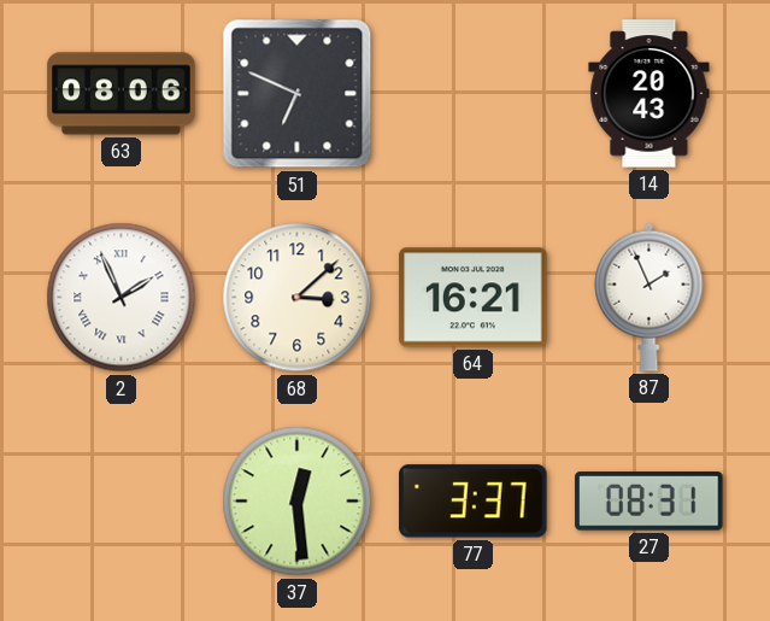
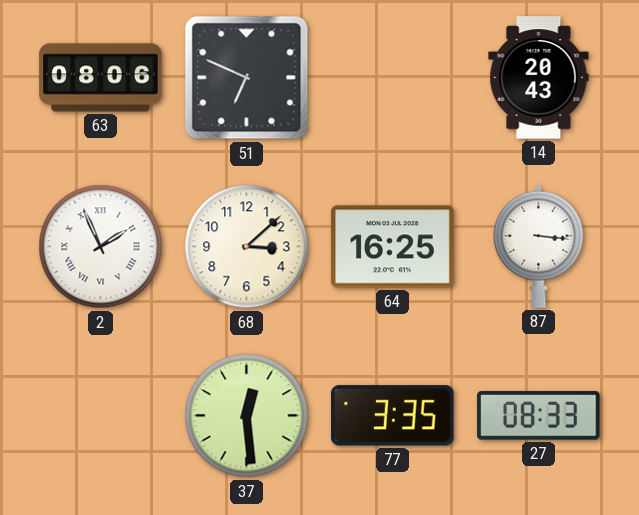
64: 16:21 -> 16:25 (393, 247)
87: 1:56 -> 3:16 (539, 246)
77: 3:37 -> 3:35 (393, 416)
27: 08:31 -> 08:33 (539, 416)
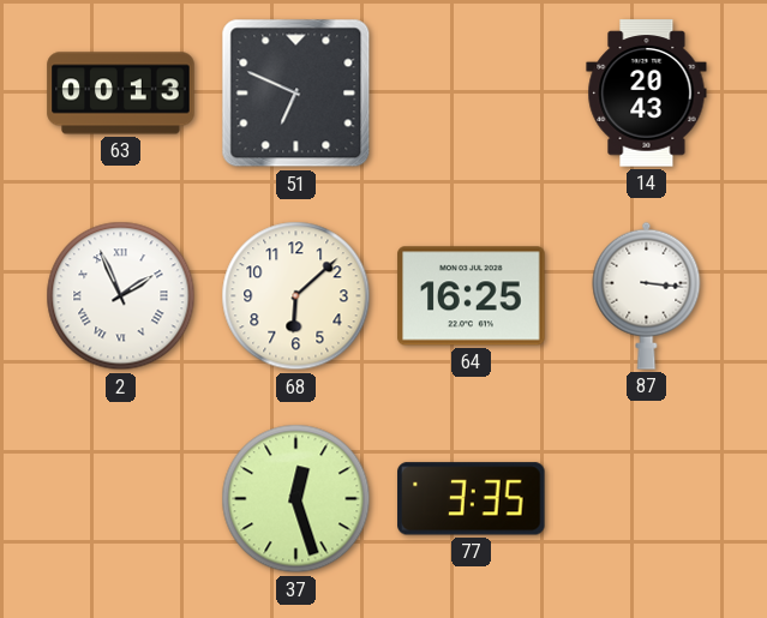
63: 08:06 -> 00:13 (121, 94)
68: 3:08 -> 6:08 (296, 296)
37: 12:29 -> 12:27 (296, 499)
27: 08:33 -> none (539, 416)
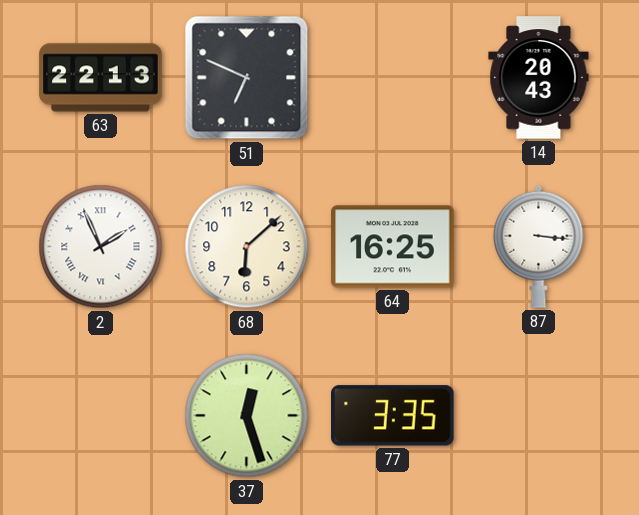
63: 00:13 -> 22:13 (101, 78)
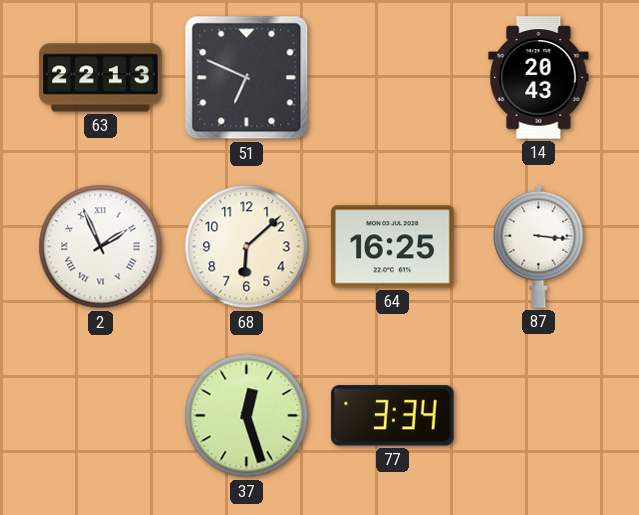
77: 3:35 -> 3:34 (393, 416)
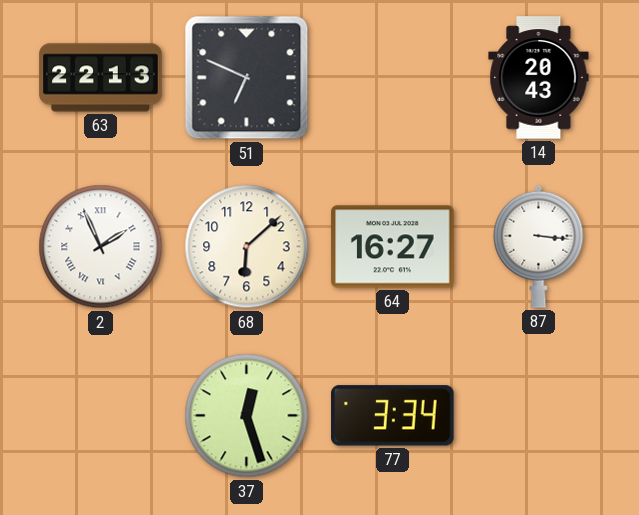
64: 16:25 -> 16:27 (393, 247)
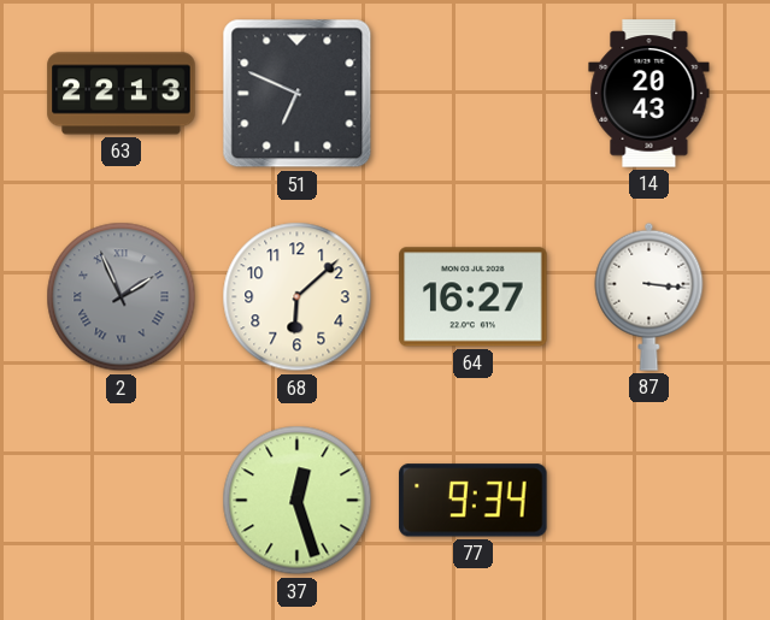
2 dial: white -> grey (122, 297)
77: 3:34 -> 9:34 (474, 501)
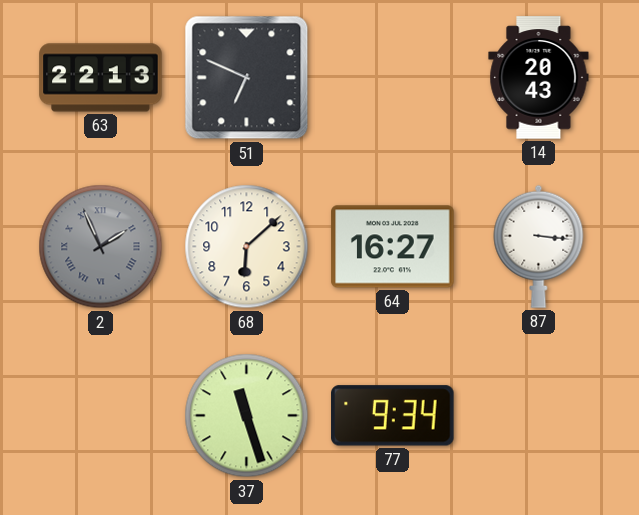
37: 12:27 -> 11:27 (247, 416)
